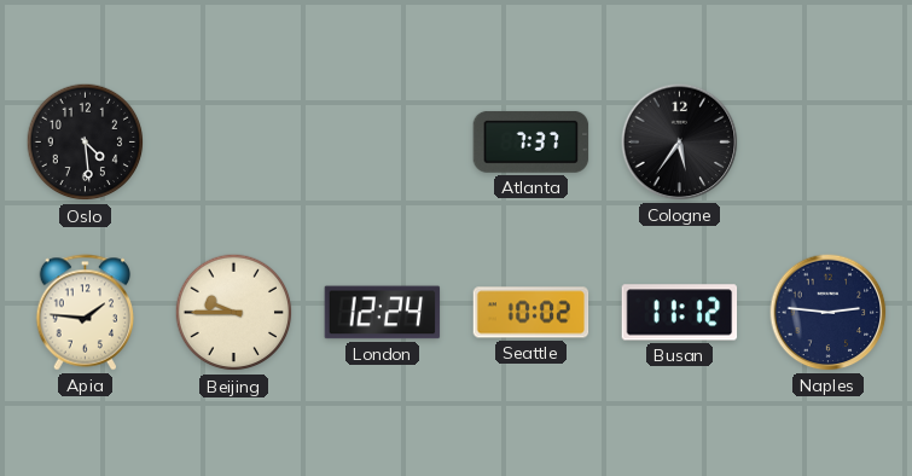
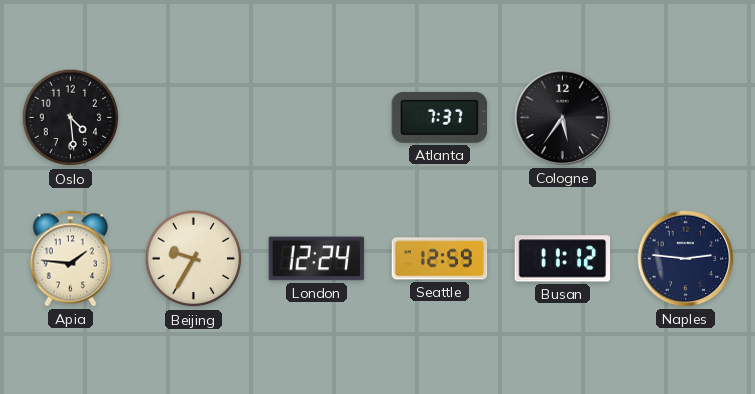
Beijing: 9:45 -> 9:35 (194, 259)
Seattle: 10:02 -> 12:59 (440, 259)
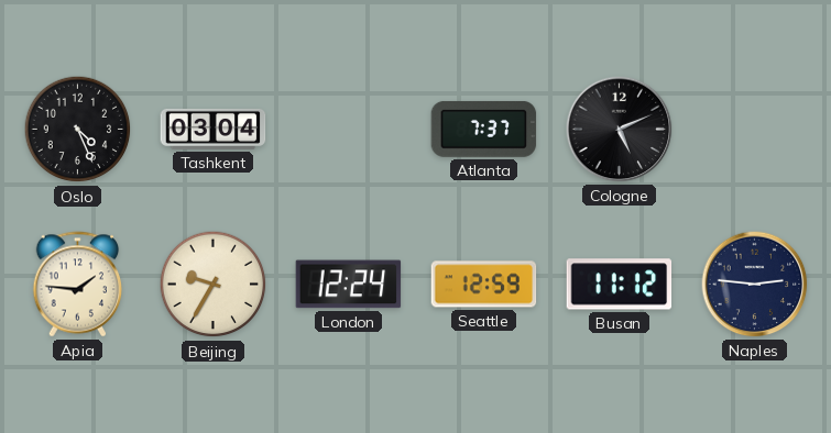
Oslo: 4:29 -> 4:26 (78, 130)
Tashkent: none -> 03:04 (214, 129)
Cologne: 5:36 -> 5:11 (620, 130)
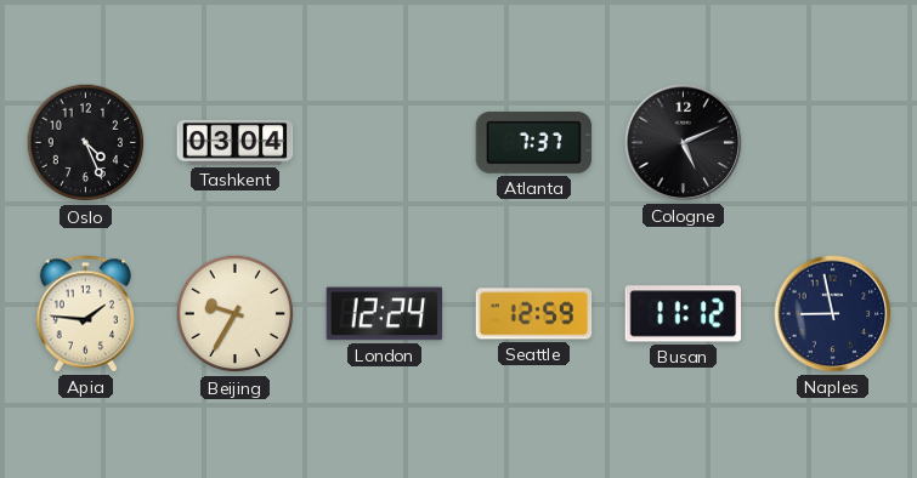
Naples: 2:46 -> 8:58 (833, 314)
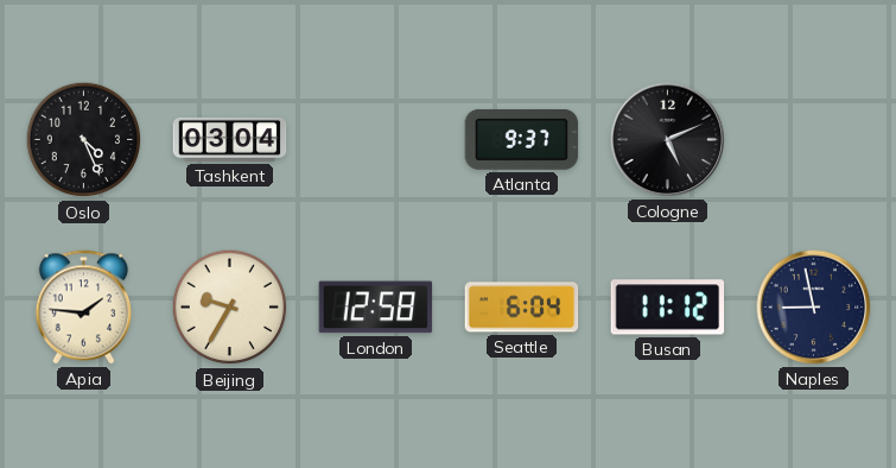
Atlanta: 7:37 -> 9:37 (522, 139)
London: 12:24 -> 12:58 (376, 308)
Seattle: 12:59 -> 6:04 (522, 308)
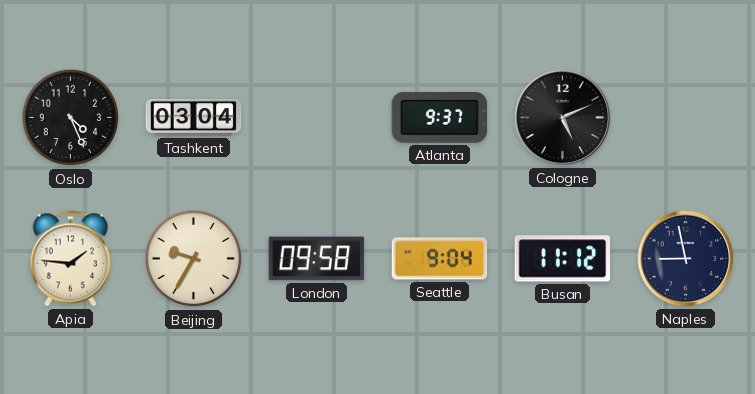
London: 12:58 -> 09:58 (317, 259)
Seattle: 6:04 -> 9:04 (440, 259)
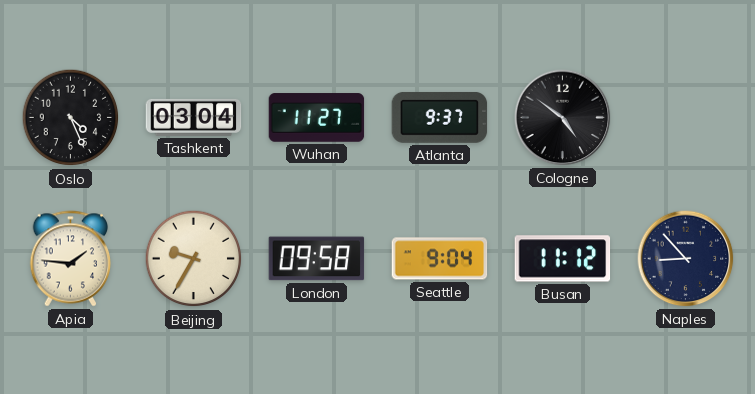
Wuhan: none -> 11:27 (317, 118)
Cologne: 5:11 -> 4:51 (563, 118)
Naples: 8:58 -> 8:53 (686, 259)
